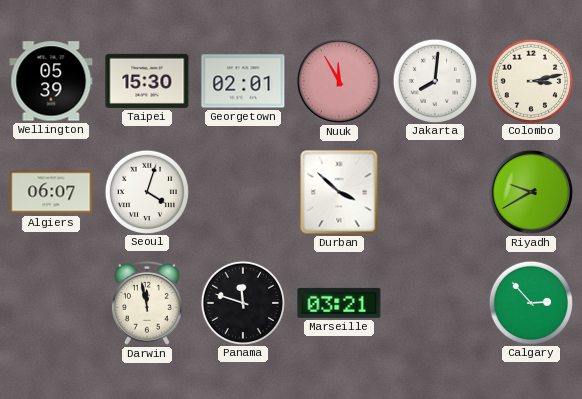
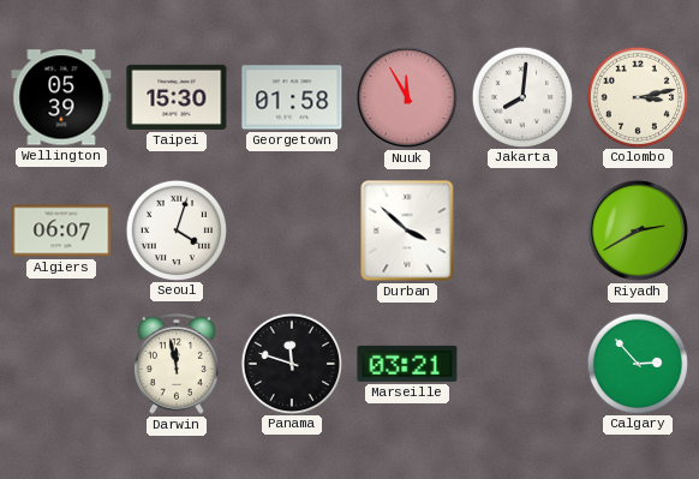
Georgetown: 02:01 -> 01:58 (292, 97)
Riyadh: 9:40 -> 2:40 (638, 230)
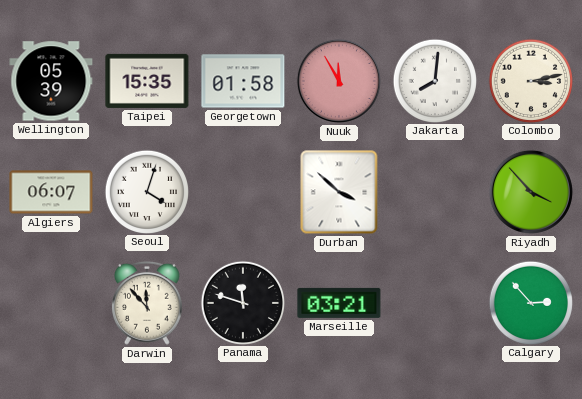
Taipei: 15:30 -> 15:35 (147, 81)
Riyadh: 2:40 -> 3:53 (531, 192)
Darwin: 11:58 -> 11:53 (147, 303)
